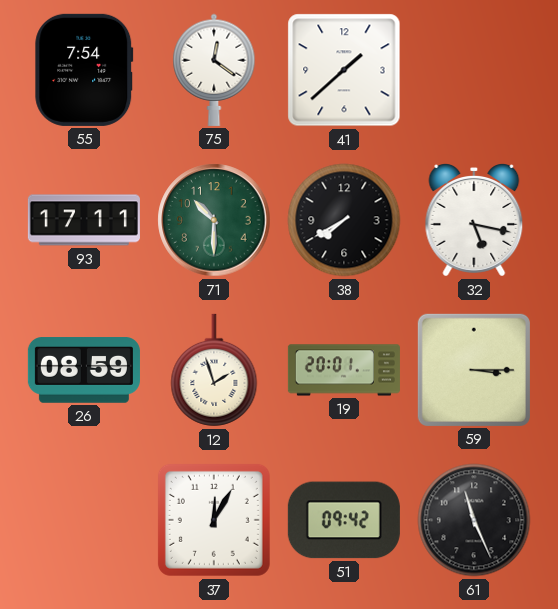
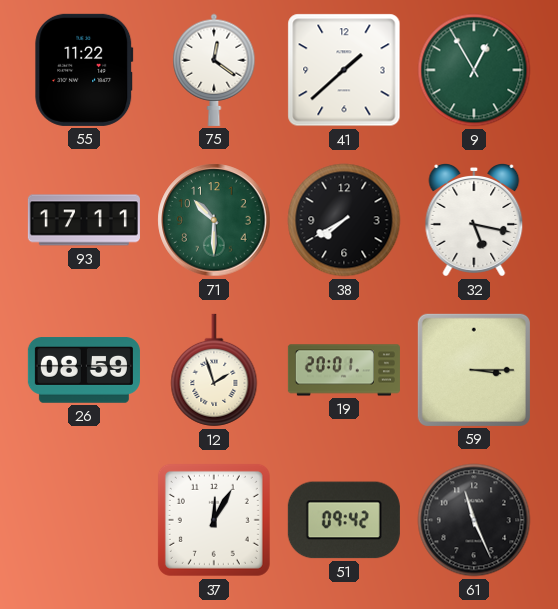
55: 7:54 -> 11:22 (84, 70)
9: none -> 12:55 (474, 70)
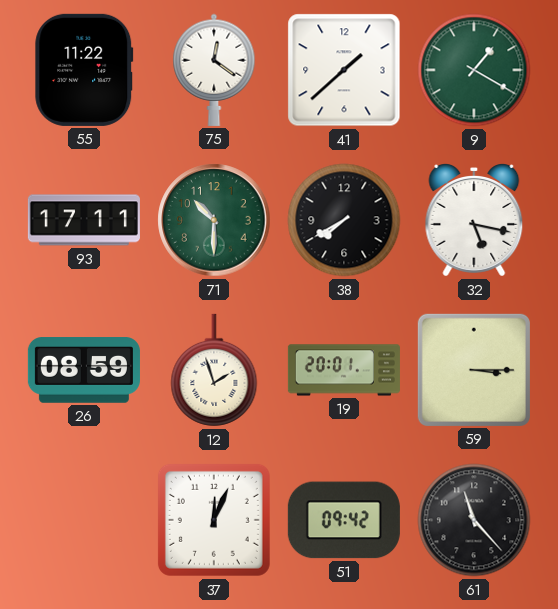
9: 12:55 -> 1:20 (474, 70)
37: 12:05 -> 12:04 (214, 520)
61: 11:26 -> 11:23 (474, 520)
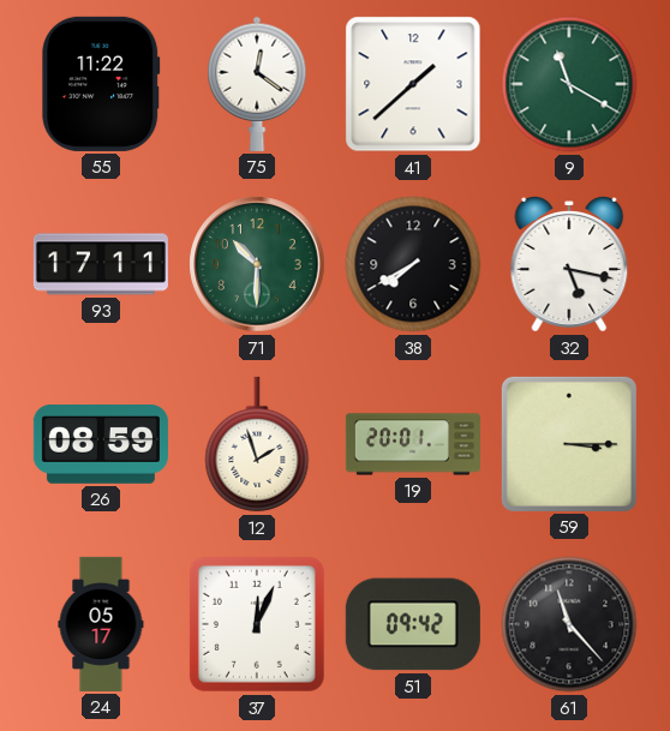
9: 1:20 -> 11:20 (569, 84)
24: none -> 05:17 (101, 624)
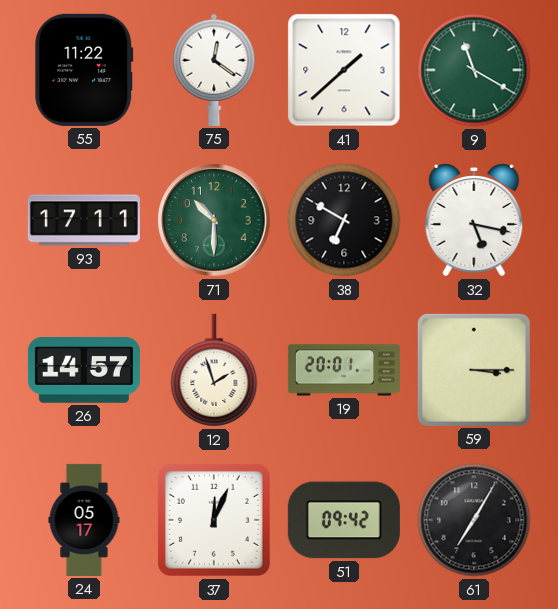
38: 7:40 -> 6:50 (344, 220)
26: 08:59 -> 14:57 (84, 370)
61: 11:23 -> 7:05 (474, 520)
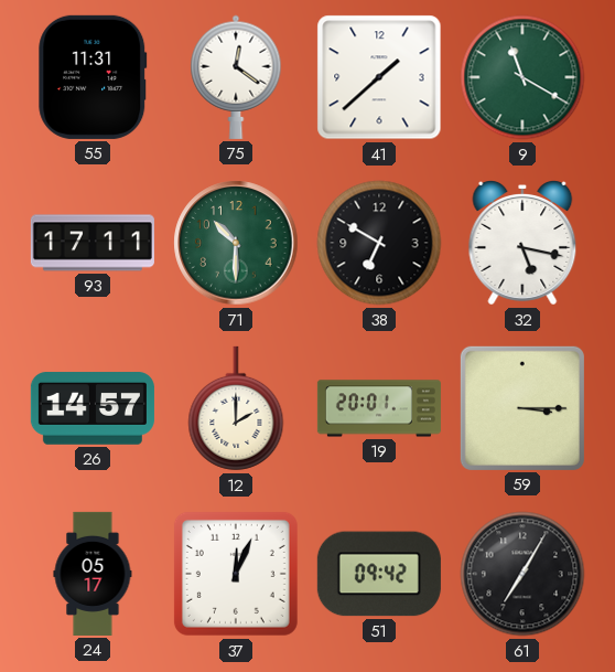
55: 11:22 -> 11:31 (93, 77)
12: 1:57 -> 2:00 (236, 408)
